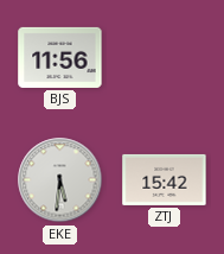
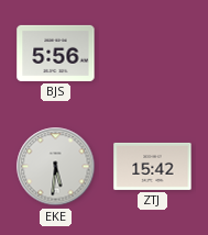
BJS: 11:56 -> 5:56 (56, 53)
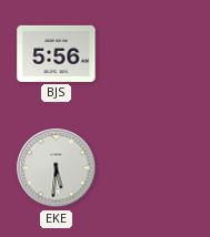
ZTJ: 15:42 -> none (153, 166)
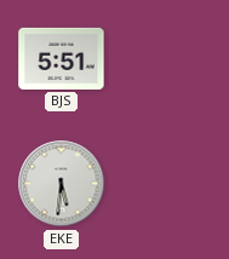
BJS: 5:56 -> 5:51 (62, 58)
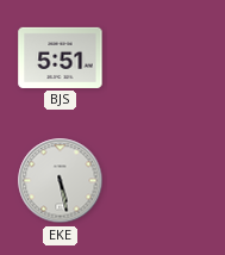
EKE: 5:31 -> 5:28 (61, 181)
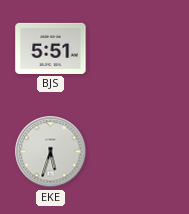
EKE: 5:28 -> 5:33 (51, 152)
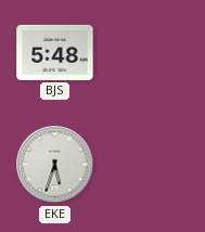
BJS: 5:51 -> 5:48 (55, 52)
